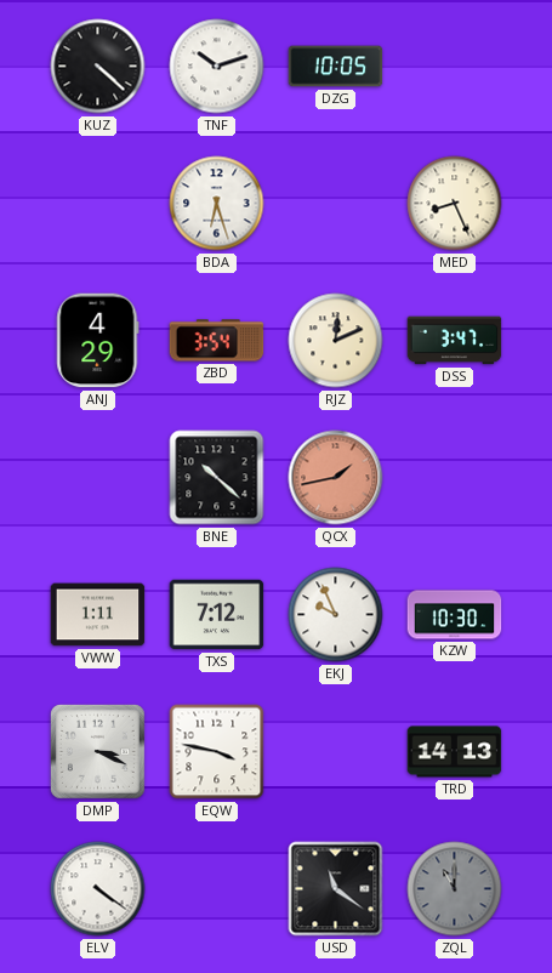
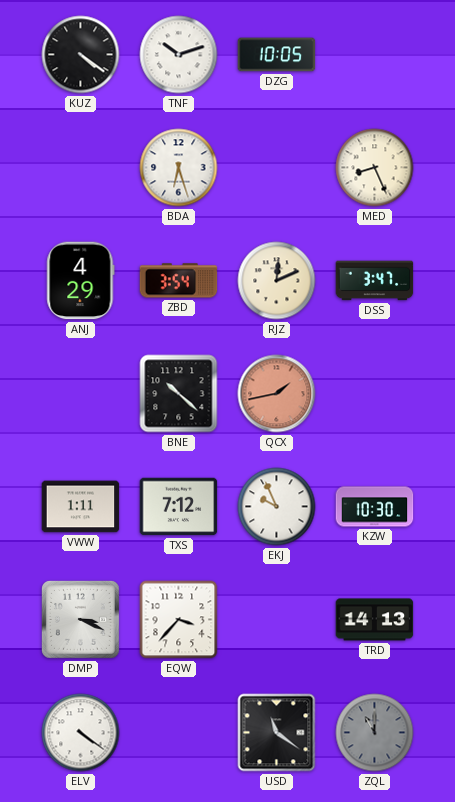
KUZ: 4:22 -> 4:21 (81, 55)
EQW: 3:47 -> 3:37 (179, 620)
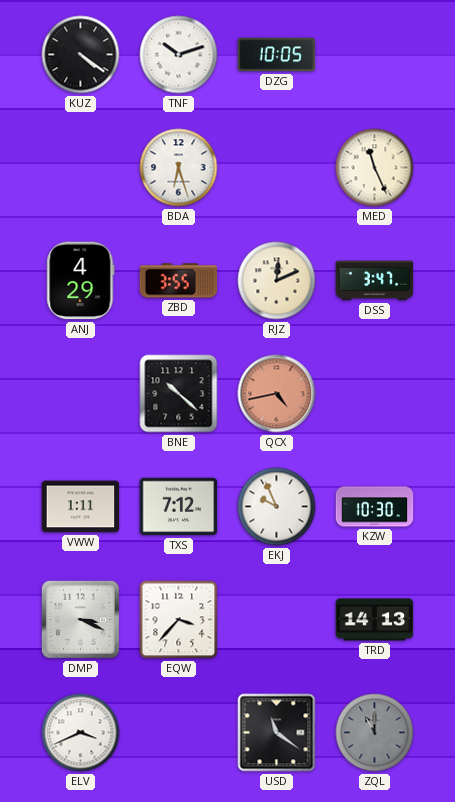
MED: 8:26 -> 11:26 (375, 168)
ZBD: 3:54 -> 3:55 (179, 281)
QCX: 1:43 -> 4:43 (277, 394)
ELV: 4:21 -> 3:41 (81, 733)
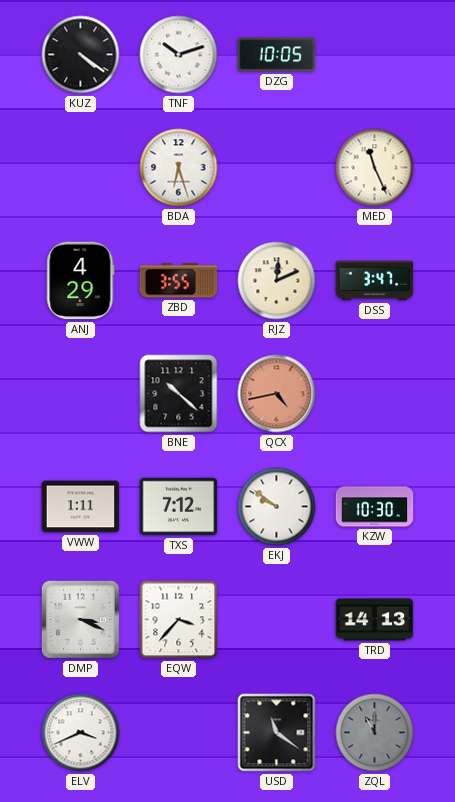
EKJ: 9:56 -> 9:51 (277, 507)
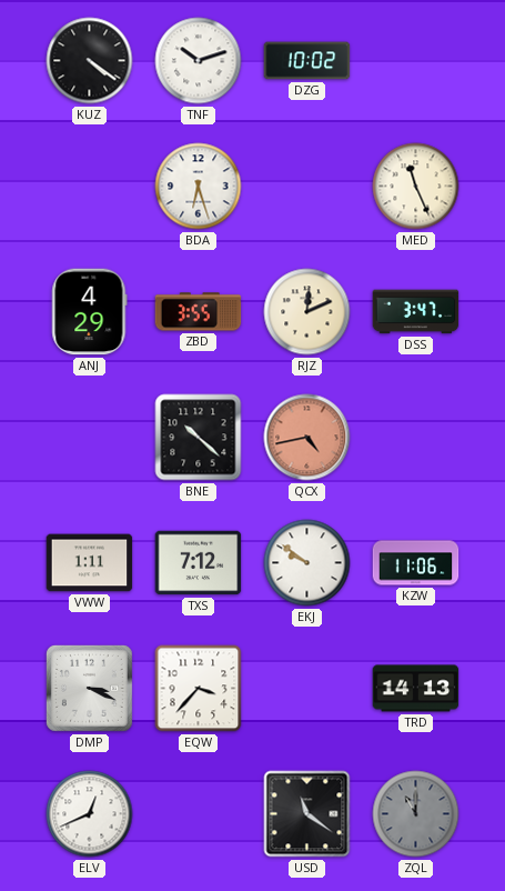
DZG: 10:05 -> 10:02 (307, 61)
KZW: 10:30 -> 11:06 (416, 563)
ELV: 3:41 -> 12:41 (90, 814)
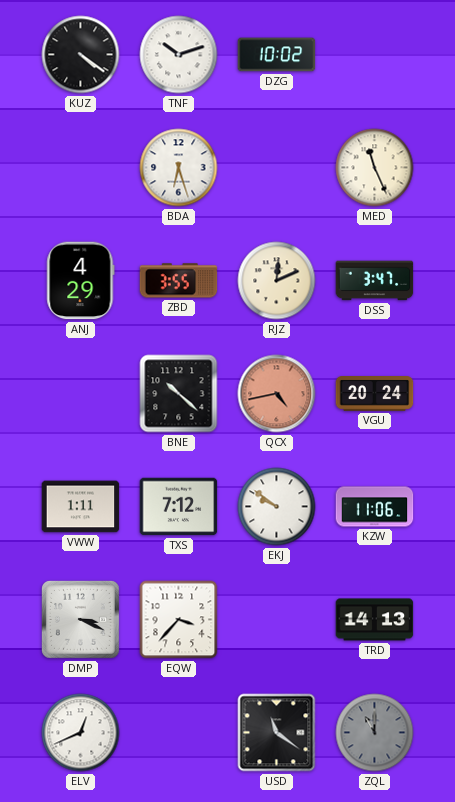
VGU: none -> 20:24 (375, 394)
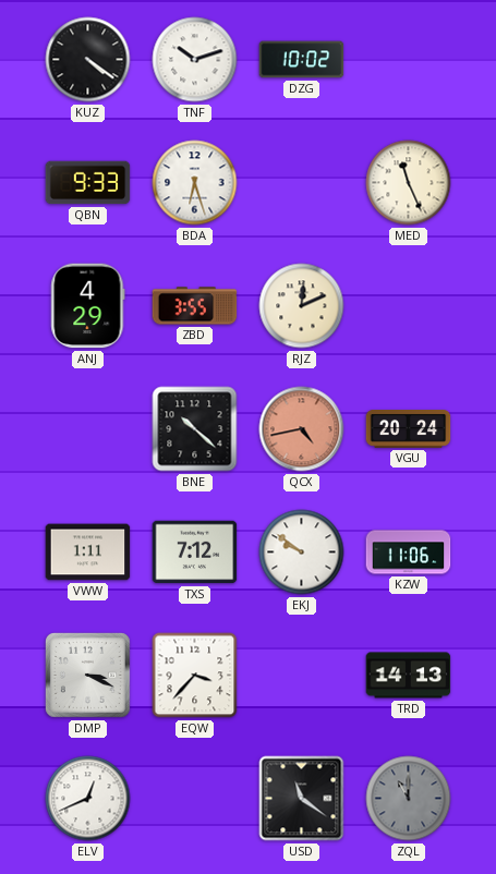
QBN: none -> 9:33 (88, 183)
DSS: 3:47 -> none (375, 281)
